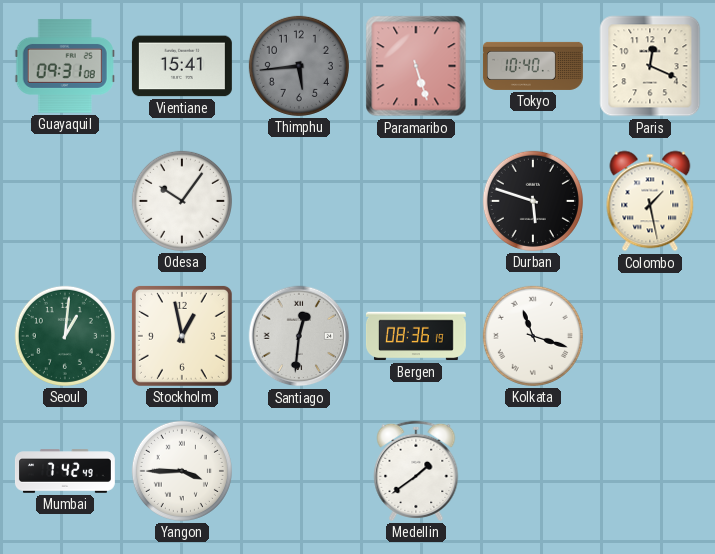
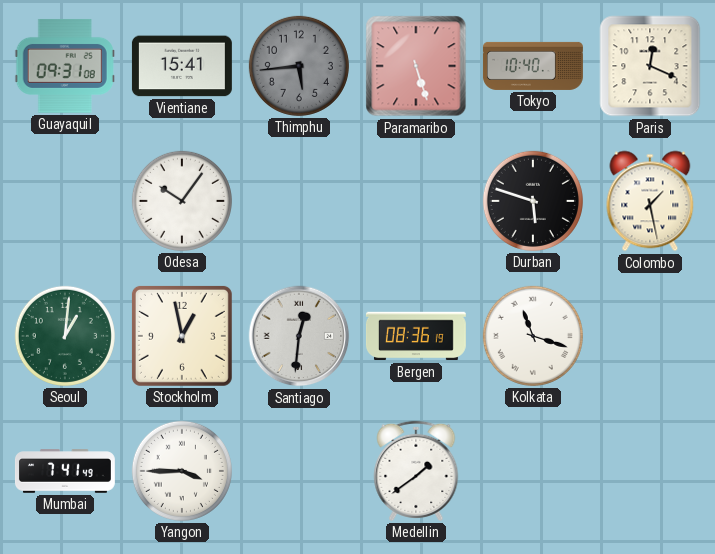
Mumbai: 7:42 -> 7:41 (65, 471)
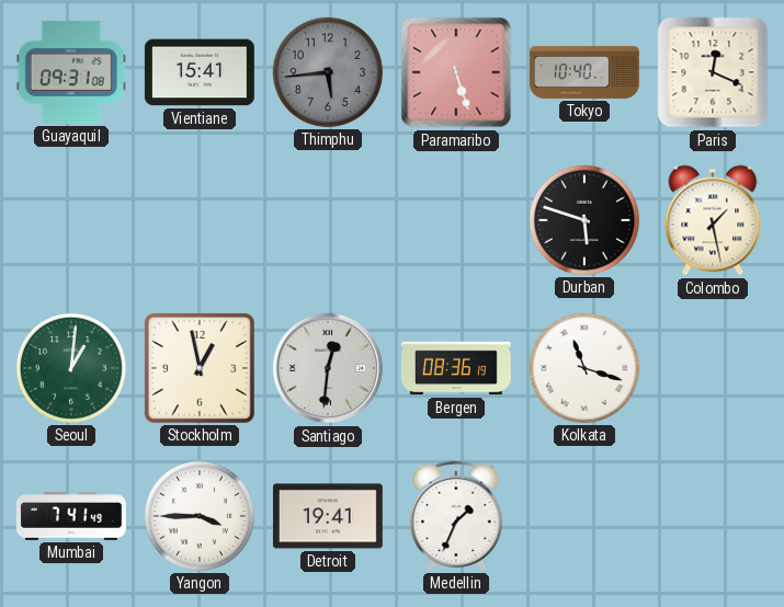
Odesa: 10:06 -> none (182, 201)
Detroit: none -> 19:41 (328, 516)
Medellin: 1:39 -> 1:34 (456, 516)
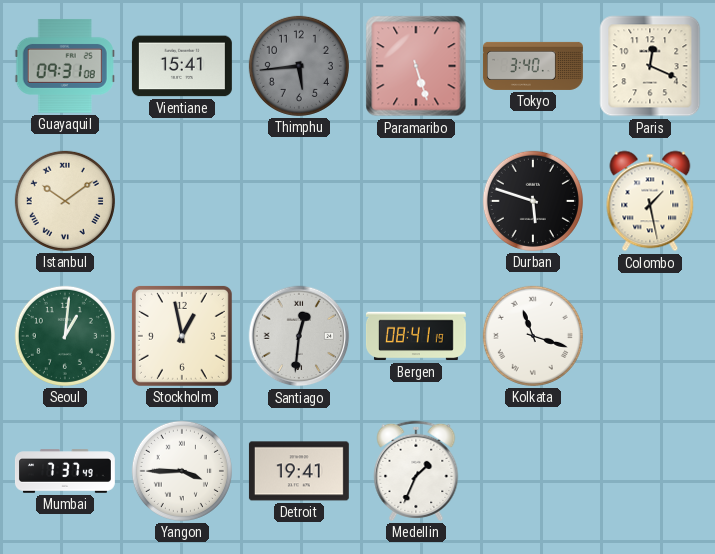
Tokyo: 10:40 -> 3:40 (533, 66)
Istanbul: none -> 10:09 (65, 201)
Bergen: 08:36 -> 08:41 (416, 336)
Mumbai: 7:41 -> 7:37 (65, 471)
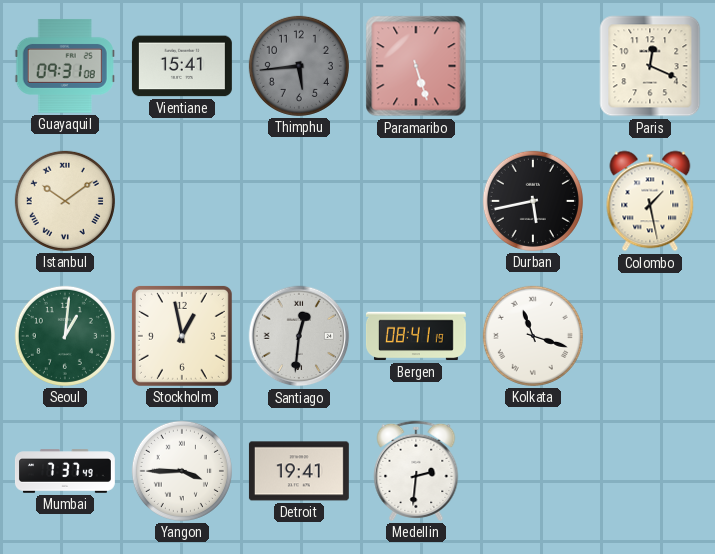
Tokyo: 3:40 -> none (533, 66)
Durban: 5:48 -> 5:43 (533, 201)
Medellin: 1:34 -> 2:31 (416, 471)
